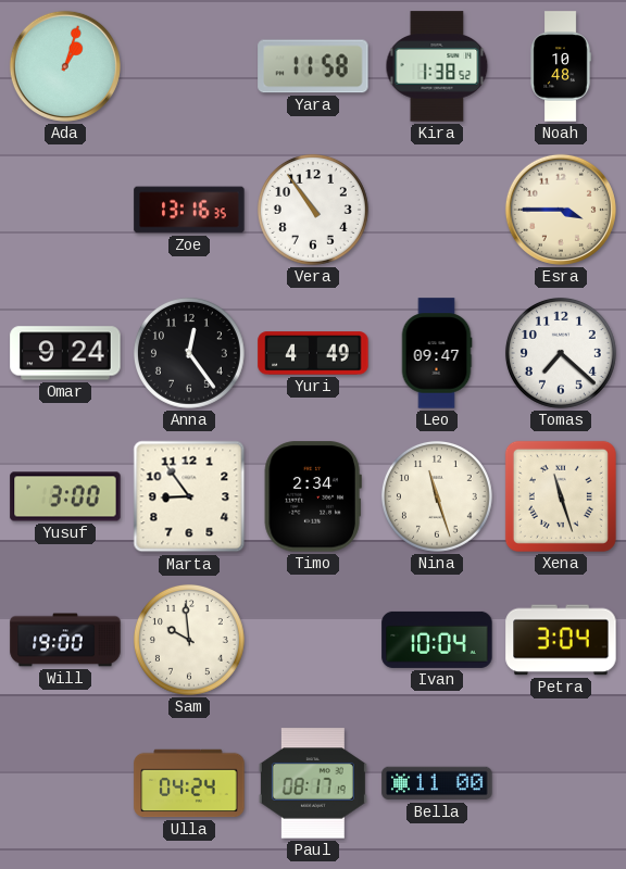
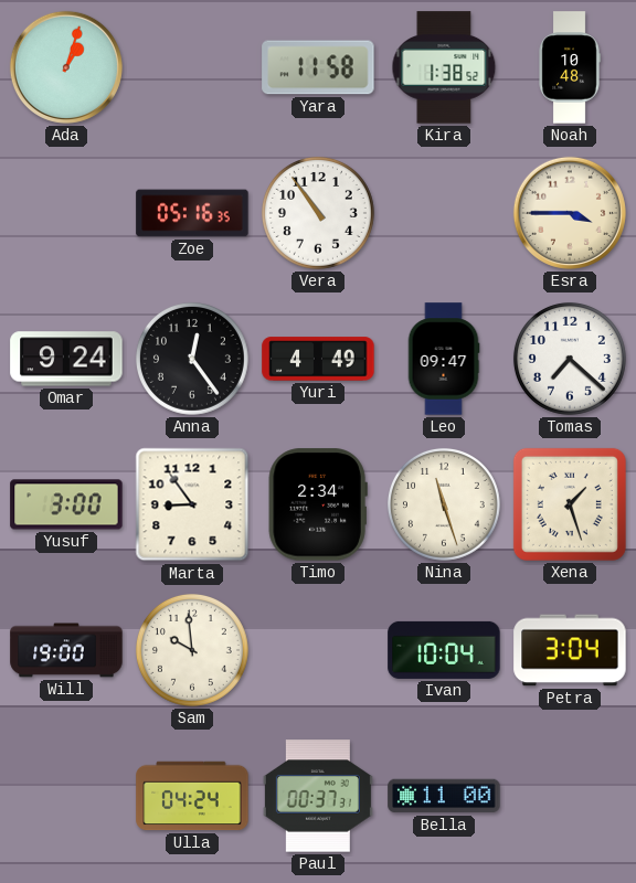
Zoe: 13:16 -> 05:16 (192, 213)
Xena: 11:27 -> 1:27 (570, 504)
Paul: 08:17 -> 00:37 (318, 796)
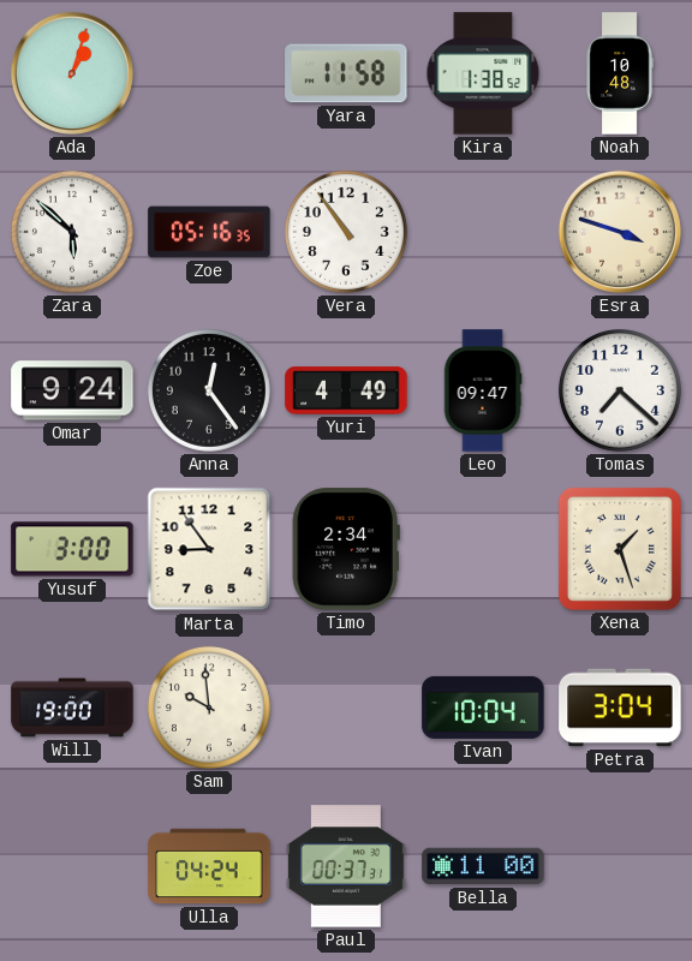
Zara: none -> 5:52 (72, 232)
Esra: 3:45 -> 3:48 (620, 232)
Nina: 11:27 -> none (444, 504)
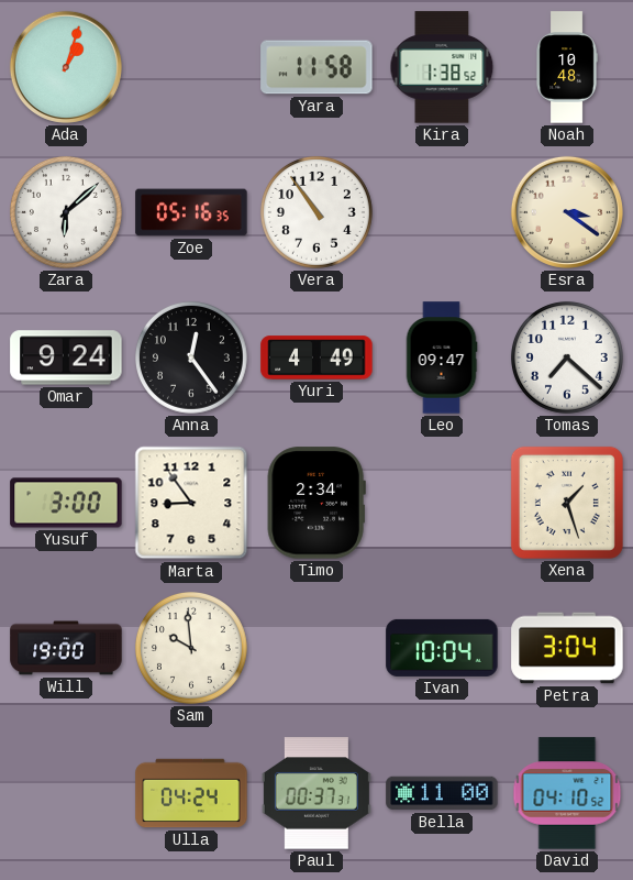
Zara: 5:52 -> 6:08 (66, 212)
Esra: 3:48 -> 3:21 (567, 212)
David: none -> 04:10 (567, 793)
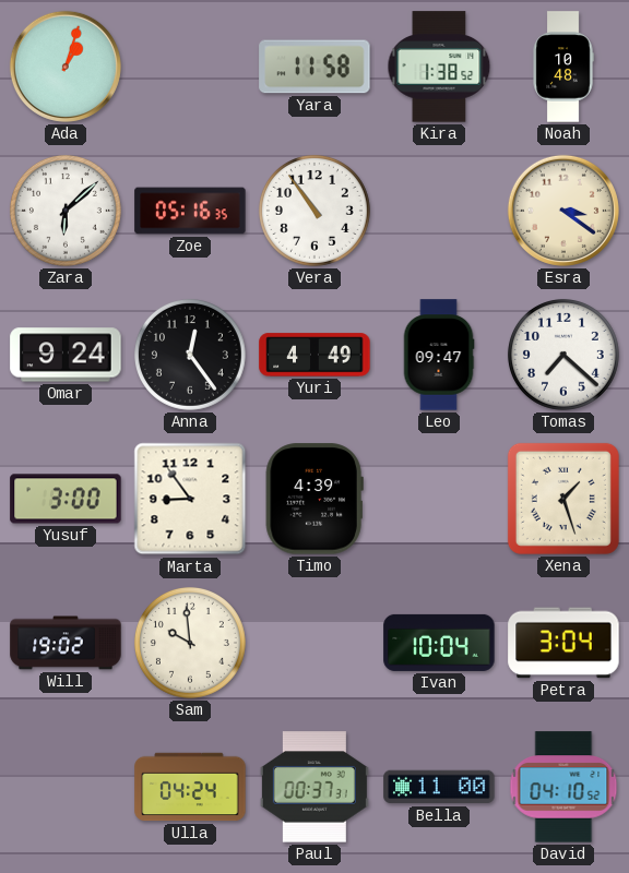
Timo: 2:34 -> 4:39 (314, 499)
Will: 19:00 -> 19:02 (66, 643)
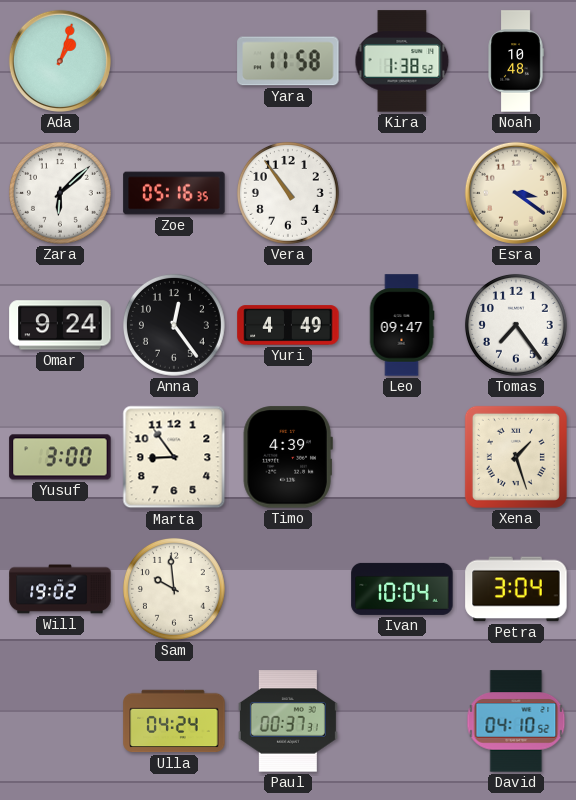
Tomas: 7:22 -> 7:24 (516, 325)
Bella: 11:00 -> none (439, 787)
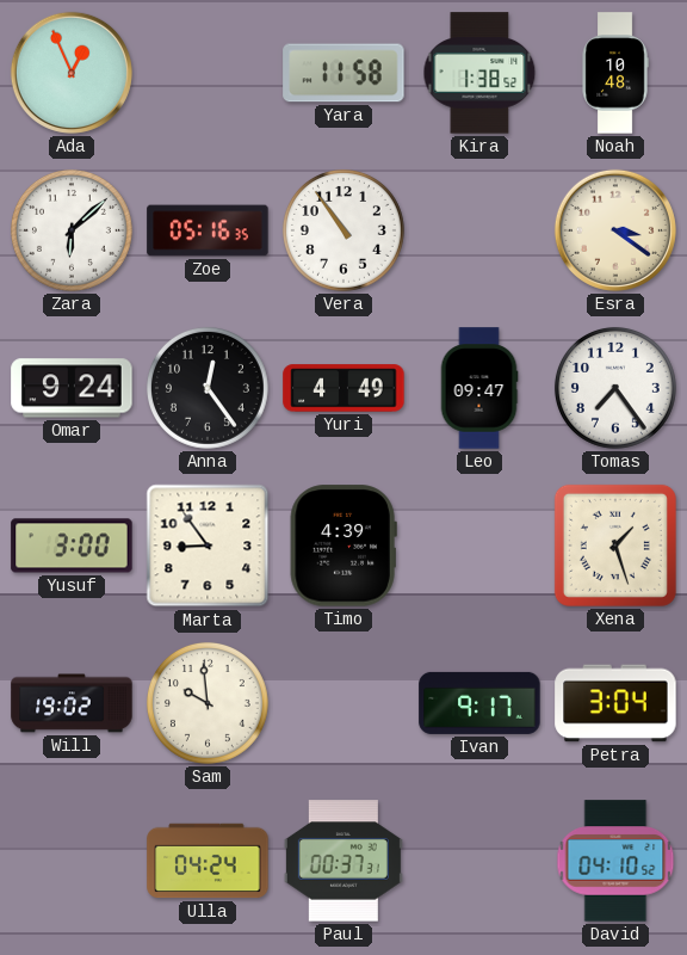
Ada: 1:03 -> 12:56 (72, 73)
Ivan: 10:04 -> 9:17 (479, 703)
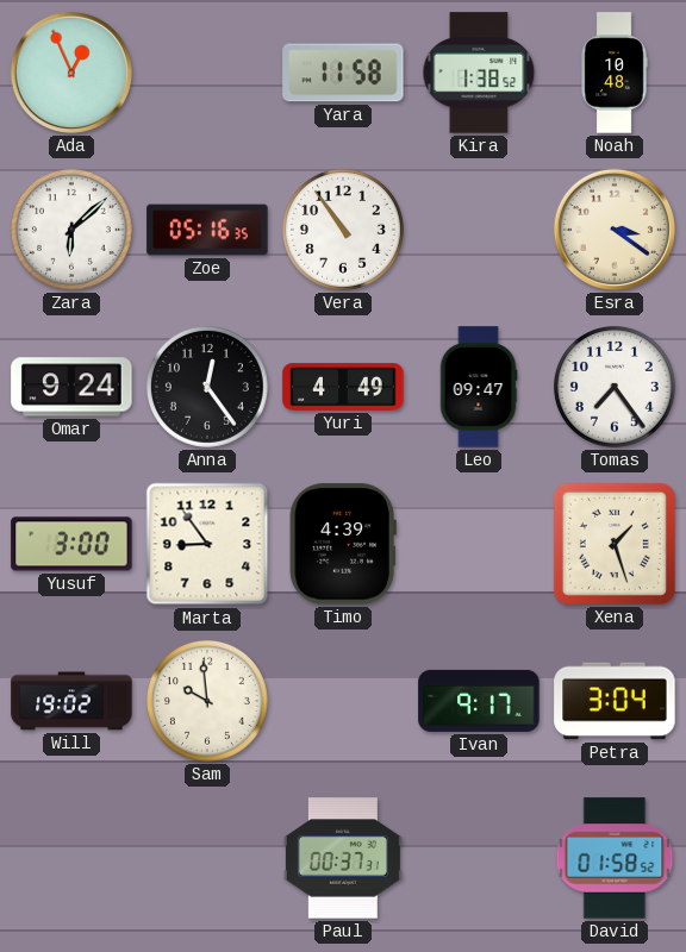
Ulla: 04:24 -> none (208, 861)
David: 04:10 -> 01:58 (615, 858)
